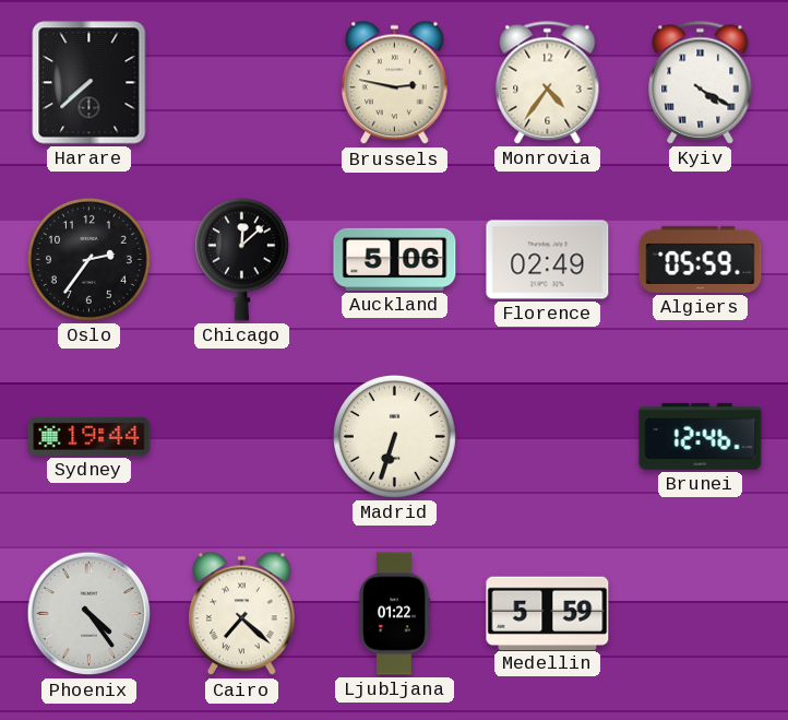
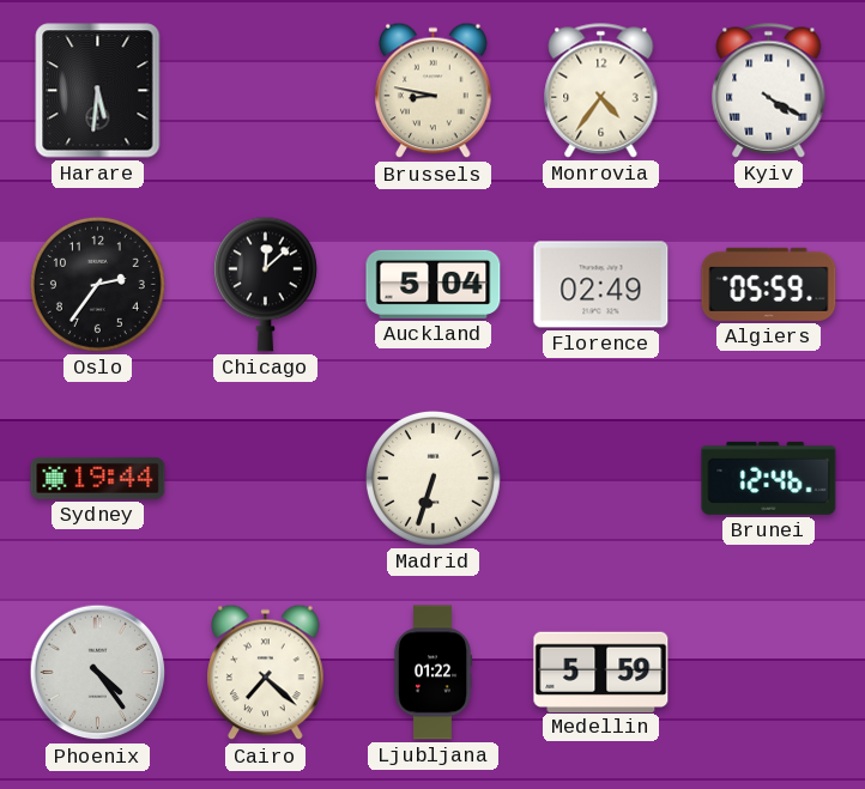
Harare: 7:38 -> 5:31 (98, 91)
Brussels: 2:47 -> 8:47 (434, 91)
Auckland: 5:06 -> 5:04 (434, 284)
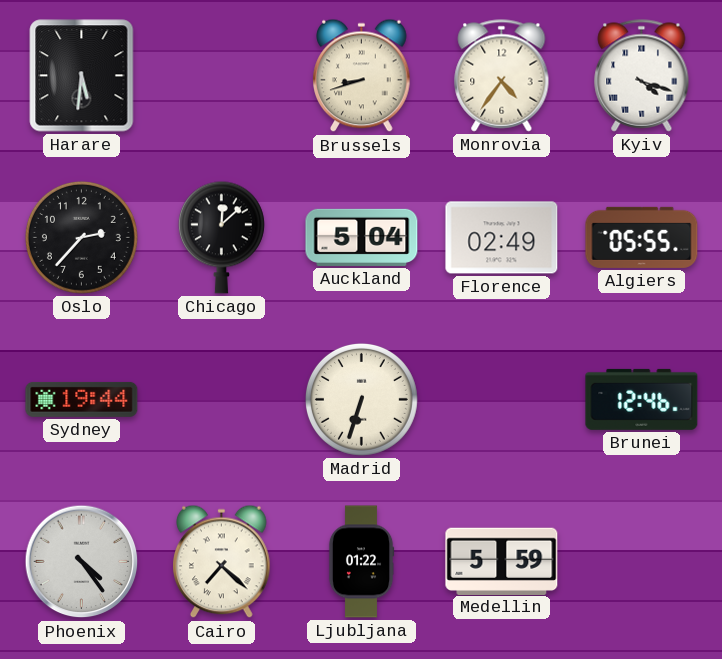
Brussels: 8:47 -> 8:42 (362, 76)
Kyiv: 4:20 -> 4:18 (642, 76)
Oslo: 2:36 -> 2:37 (81, 237)
Algiers: 05:59 -> 05:55 (642, 237)
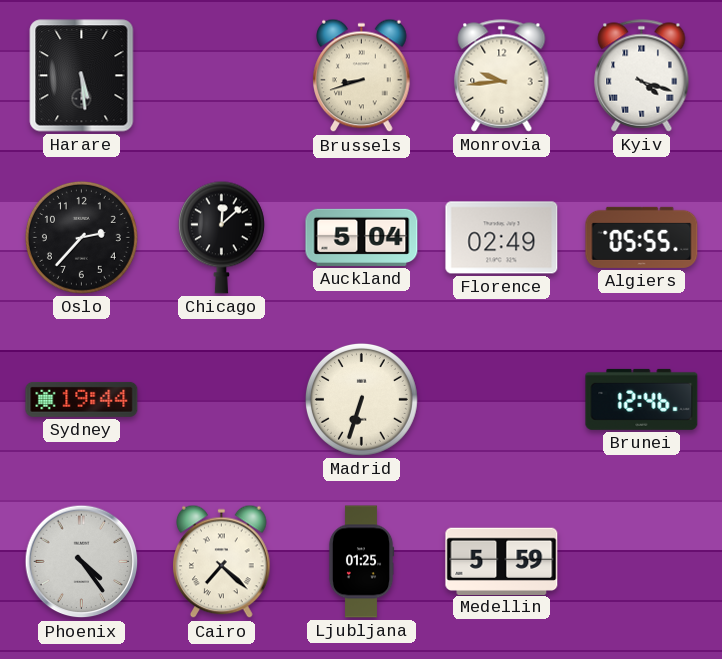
Harare: 5:31 -> 5:29 (82, 76)
Monrovia: 4:36 -> 9:44 (502, 76)
Ljubljana: 01:22 -> 01:25 (361, 562)
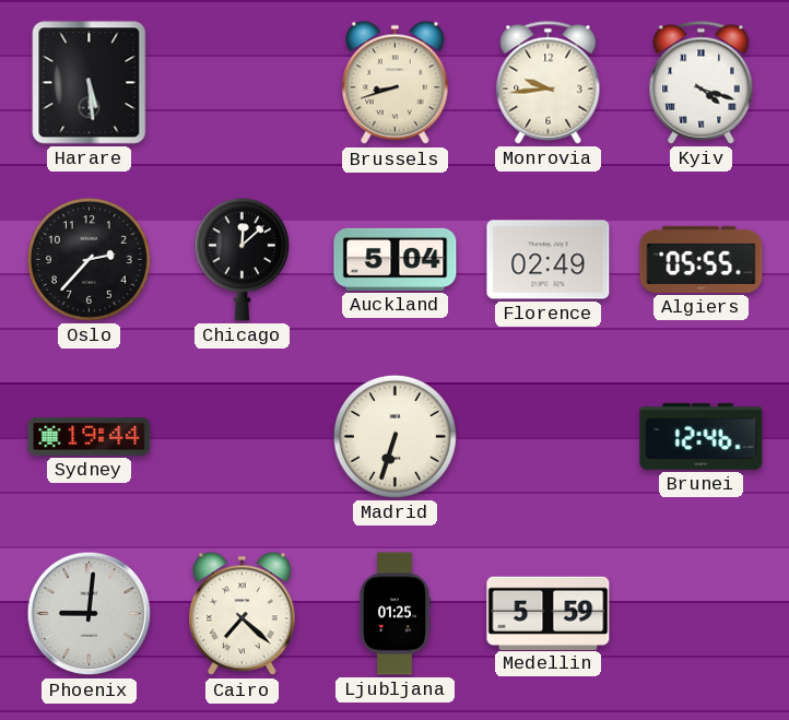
Phoenix: 4:24 -> 9:01 (90, 614)
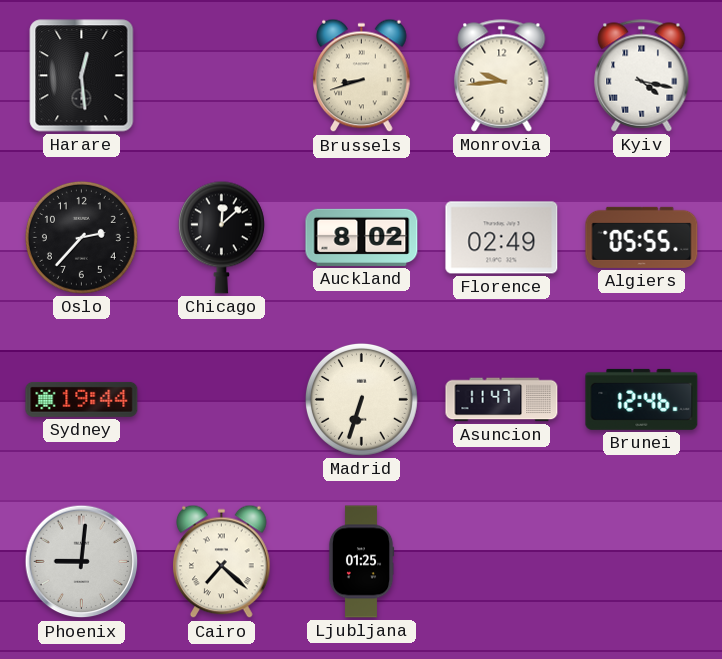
Harare: 5:29 -> 12:29 (82, 76)
Kyiv: 4:18 -> 4:17 (642, 76)
Auckland: 5:04 -> 8:02 (362, 237)
Asuncion: none -> 11:47 (502, 400)
Medellin: 5:59 -> none (549, 613)
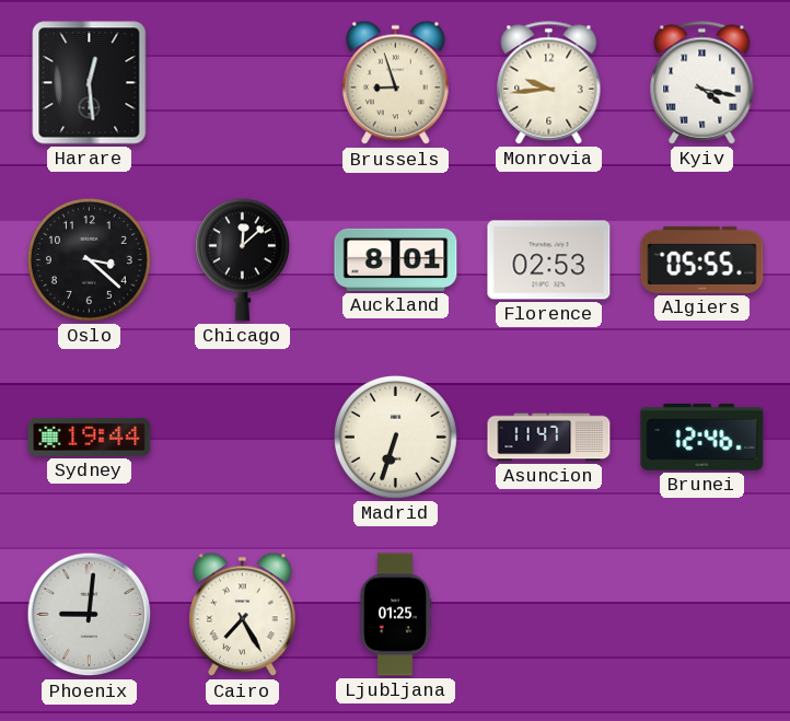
Brussels: 8:42 -> 8:57 (396, 83)
Oslo: 2:37 -> 3:22 (89, 259)
Auckland: 8:02 -> 8:01 (396, 259)
Florence: 02:49 -> 02:53 (549, 260)
Cairo: 7:22 -> 7:25 (243, 615)
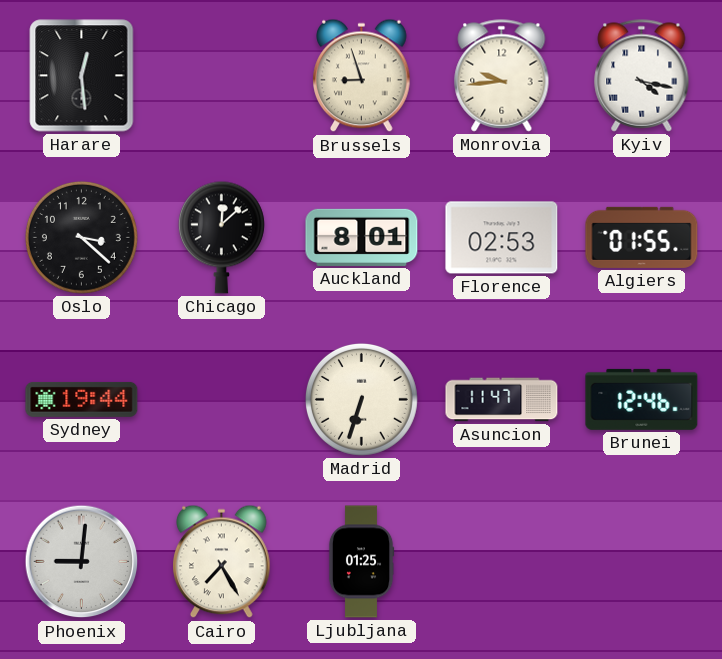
Algiers: 05:55 -> 01:55 (642, 237)
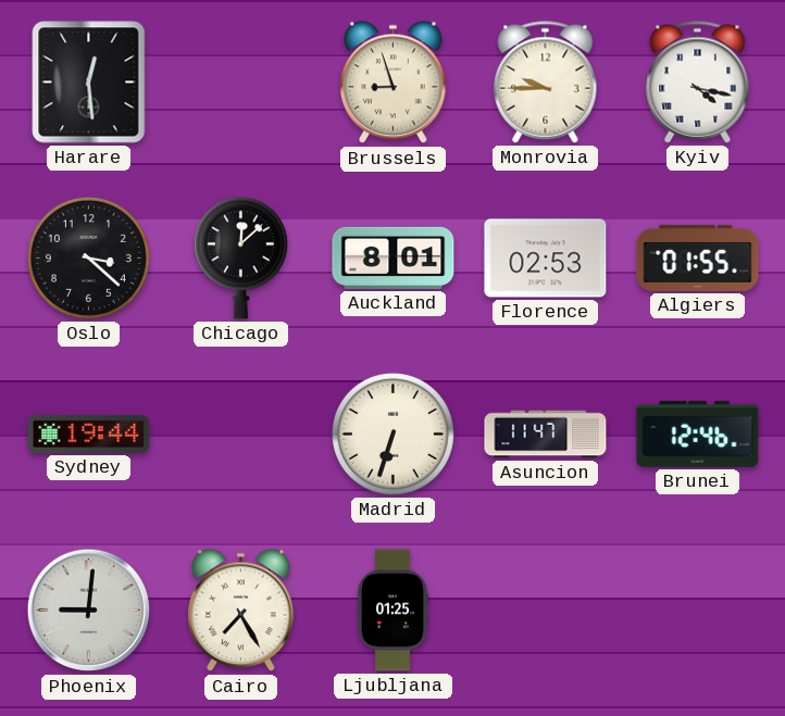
Monrovia: 9:44 -> 9:45 (546, 83)
